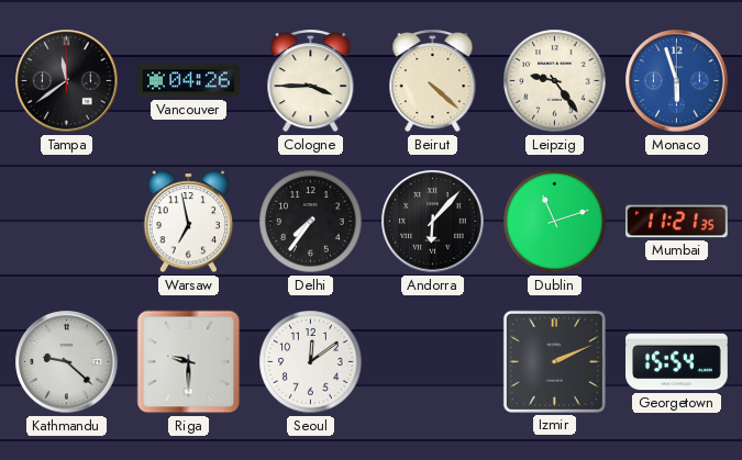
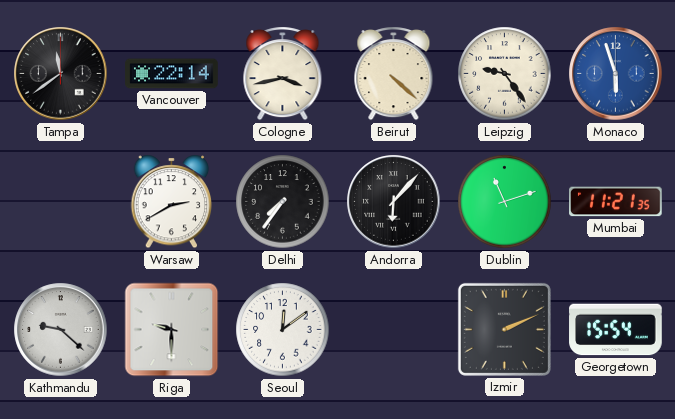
Vancouver: 04:26 -> 22:14 (172, 74)
Cologne: 3:45 -> 3:43 (283, 74)
Warsaw: 6:58 -> 2:40 (172, 202)
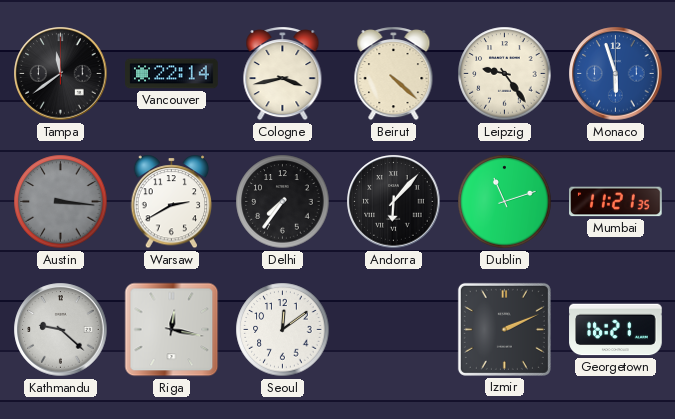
Austin: none -> 3:16 (61, 202)
Riga: 9:30 -> 12:17 (172, 330)
Georgetown: 15:54 -> 16:21 (616, 330)
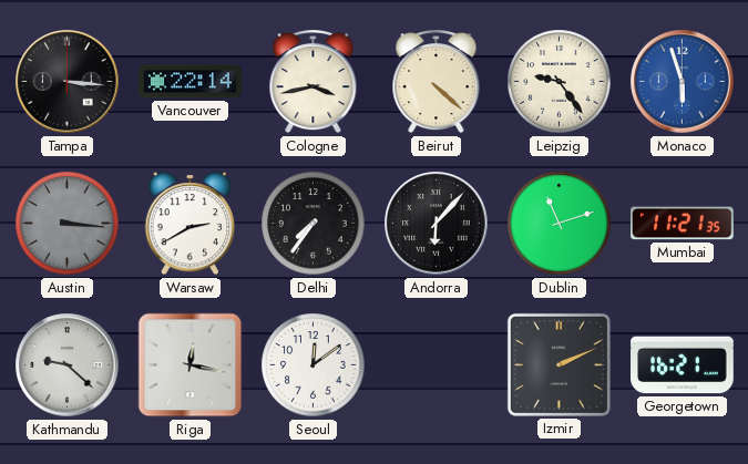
Tampa: 11:39 -> 3:16 (68, 82)
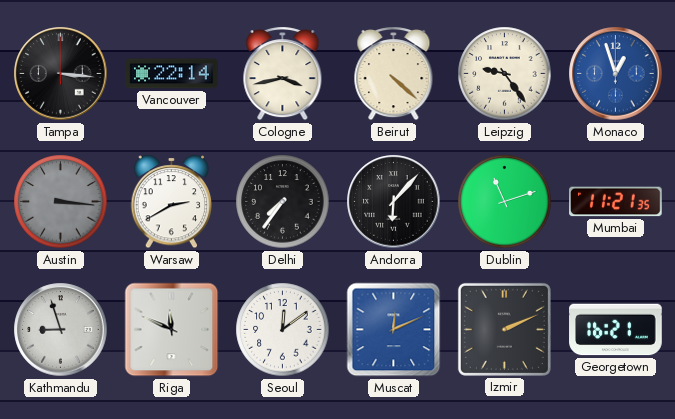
Monaco: 5:57 -> 12:57 (616, 74)
Kathmandu: 9:22 -> 8:57 (61, 330)
Riga: 12:17 -> 11:49 (172, 330)
Muscat: none -> 12:11 (394, 330)
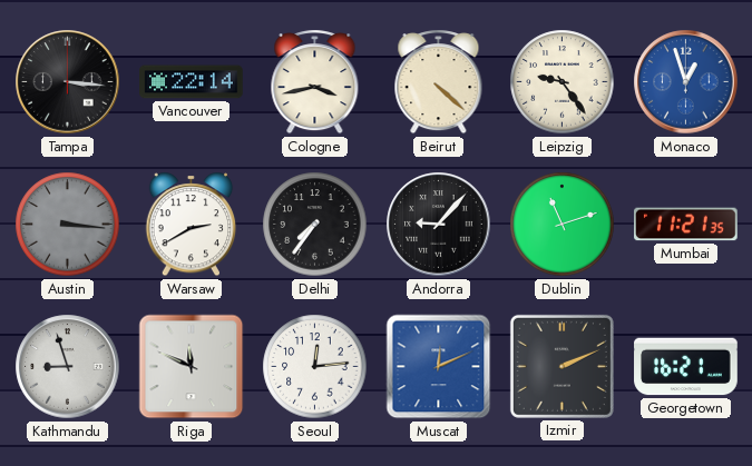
Andorra: 6:07 -> 9:07 (439, 225)
Seoul: 12:09 -> 12:14 (315, 367)
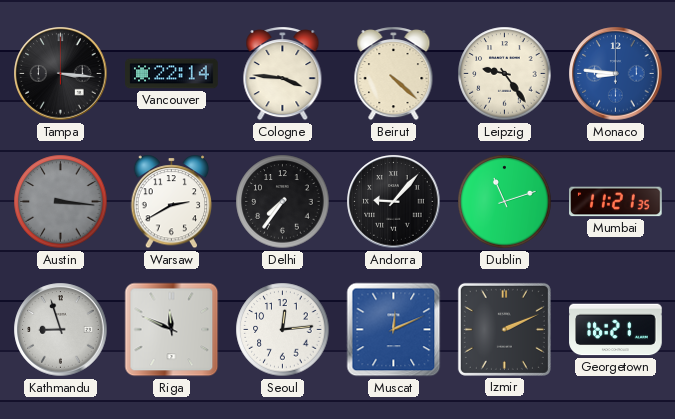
Cologne: 3:43 -> 3:46 (283, 74)
Monaco: 12:57 -> 8:46 (616, 74)
